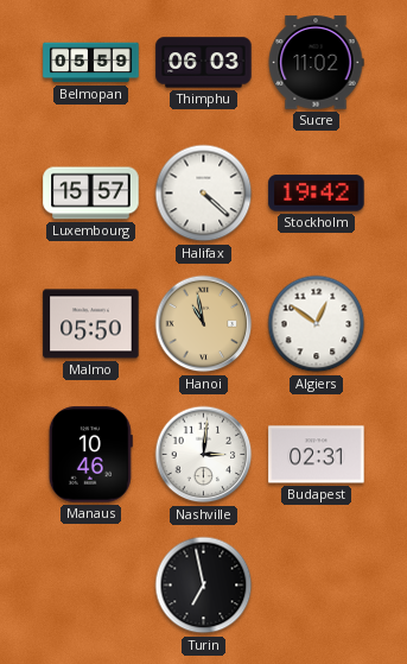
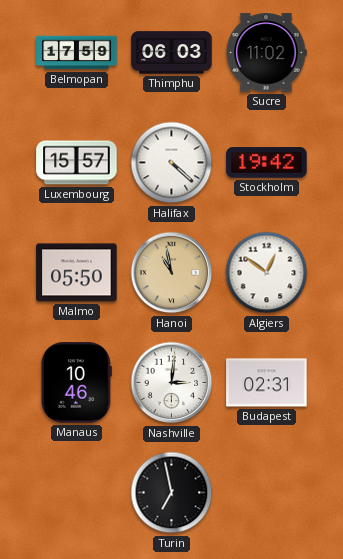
Belmopan: 05:59 -> 17:59 (77, 53)
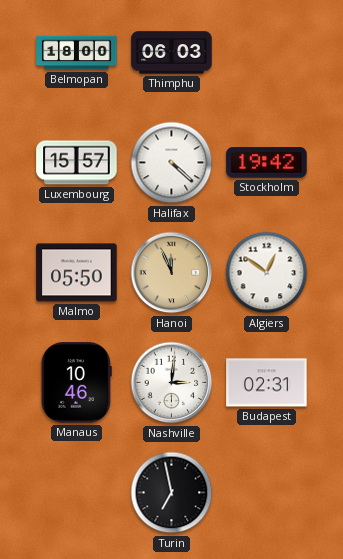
Belmopan: 17:59 -> 18:00 (77, 53)
Sucre: 11:02 -> none (266, 53)
Hanoi: 10:58 -> 11:56 (172, 273)
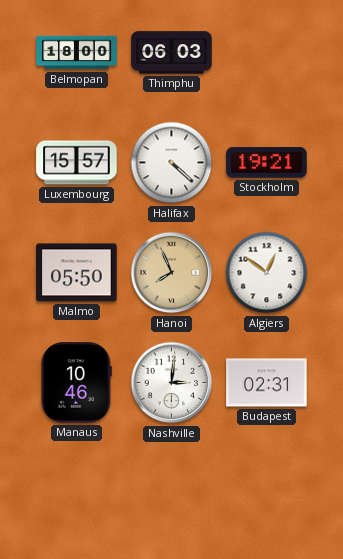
Stockholm: 19:42 -> 19:21 (267, 163)
Hanoi: 11:56 -> 7:56 (172, 273)
Turin: 6:58 -> none (172, 493)
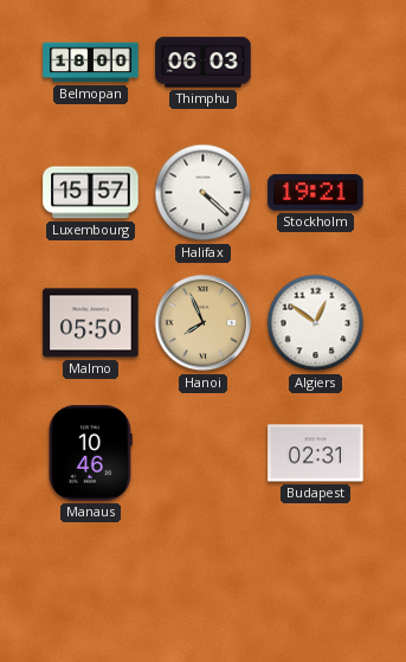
Nashville: 3:01 -> none (172, 383)
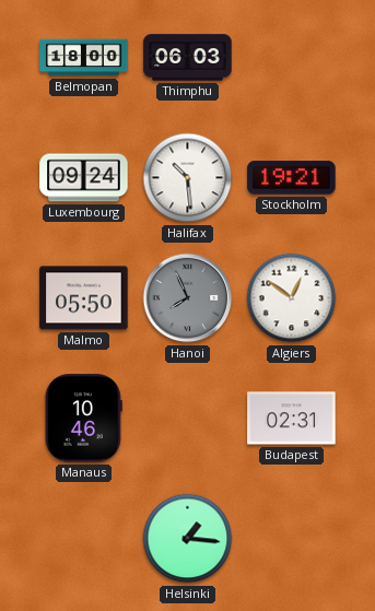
Luxembourg: 15:57 -> 09:24 (84, 178)
Halifax: 4:22 -> 10:29 (188, 178)
Hanoi dial: champagne -> grey (188, 298)
Helsinki: none -> 1:16 (188, 539)
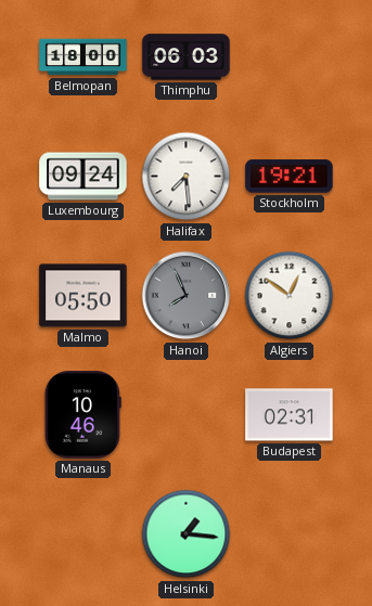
Halifax: 10:29 -> 7:29 (187, 177)
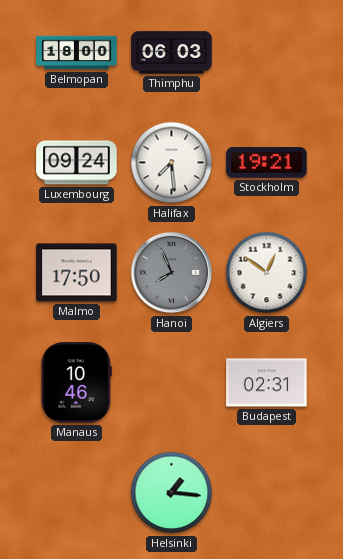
Malmo: 05:50 -> 17:50 (77, 273)
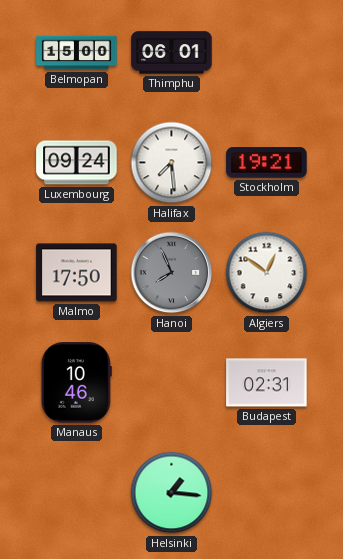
Belmopan: 18:00 -> 15:00 (77, 53)
Thimphu: 06:03 -> 06:01 (172, 53)
